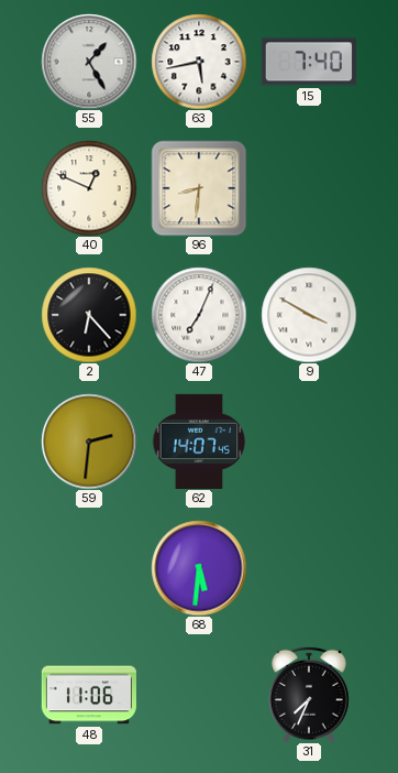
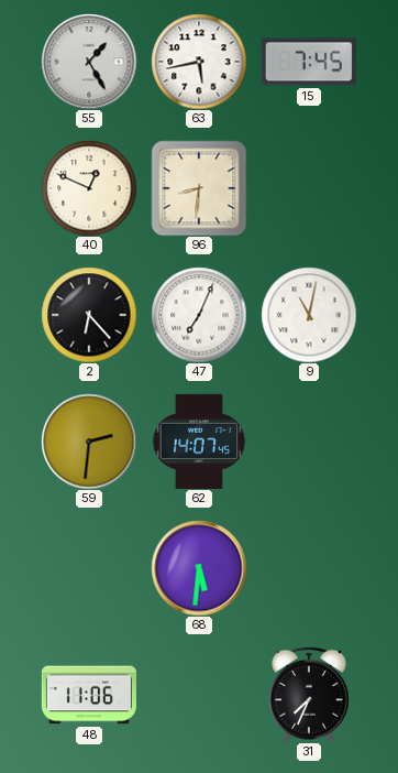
15: 7:40 -> 7:45 (309, 62)
9: 3:50 -> 11:02 (309, 315)
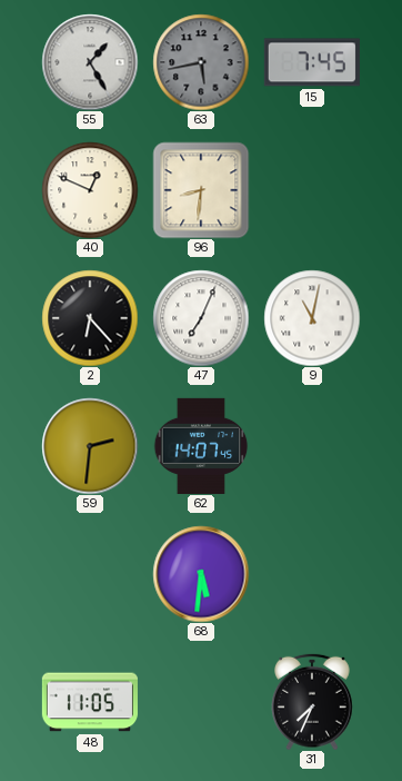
63 dial: white -> grey (201, 62)
48: 11:06 -> 11:05 (90, 702)
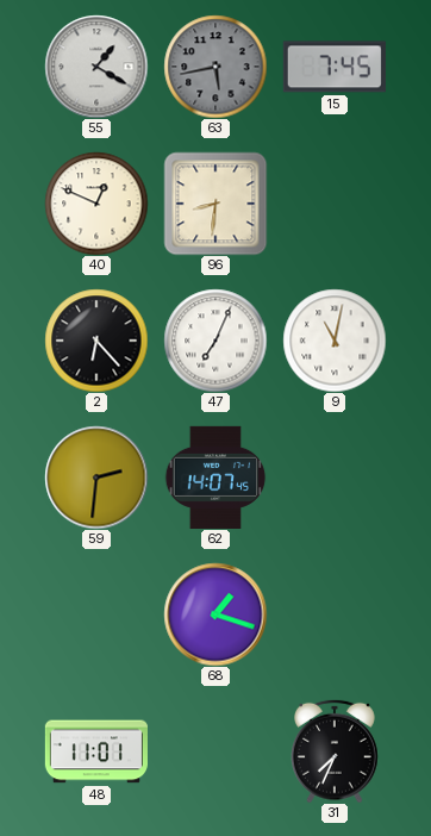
55: 1:25 -> 1:20 (96, 67)
68: 5:31 -> 1:18 (215, 614)
48: 11:05 -> 11:01 (96, 751)
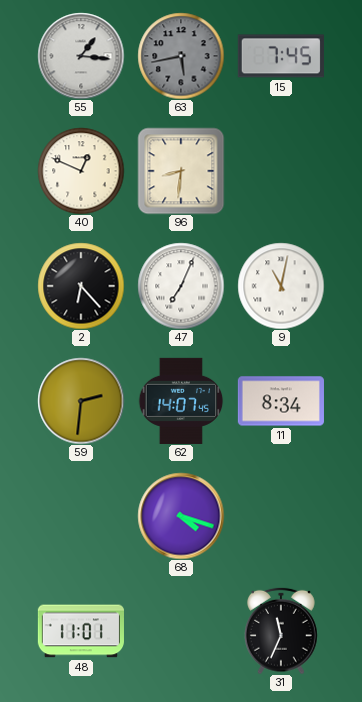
55: 1:20 -> 1:16 (81, 56)
11: none -> 8:34 (281, 401)
68: 1:18 -> 4:18 (181, 516)
31: 7:34 -> 11:34 (282, 631)
